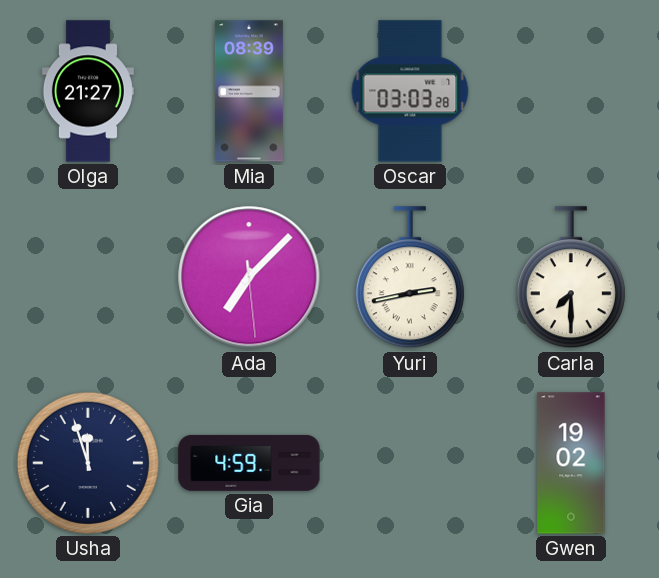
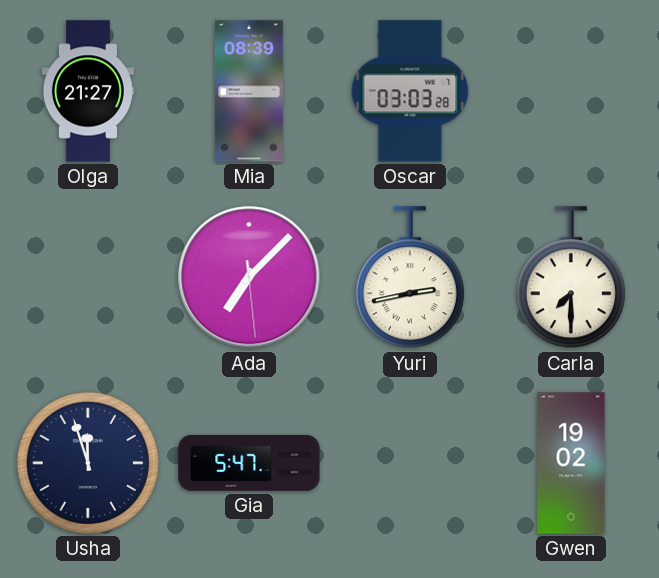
Gia: 4:59 -> 5:47 (249, 463)
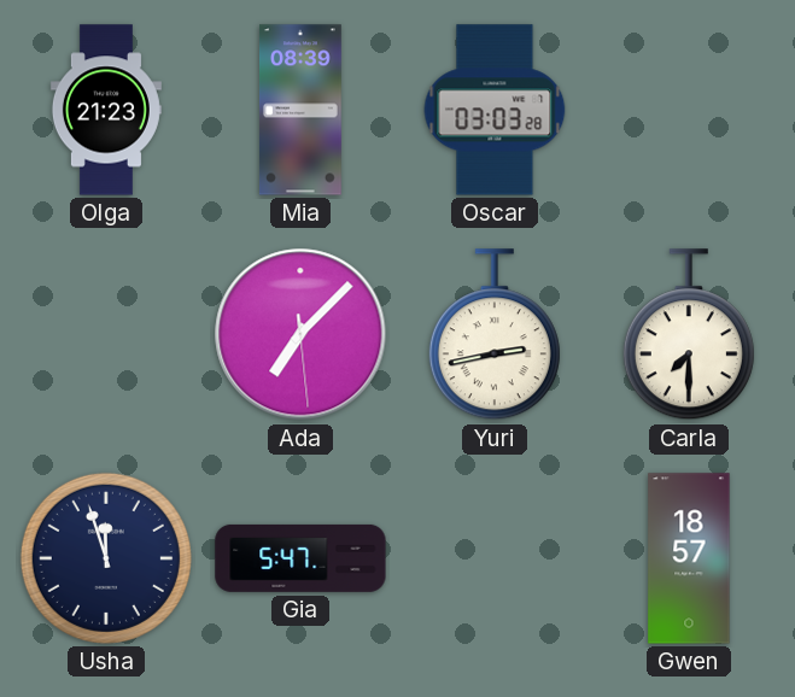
Olga: 21:27 -> 21:23 (106, 110)
Gwen: 19:02 -> 18:57 (689, 558)
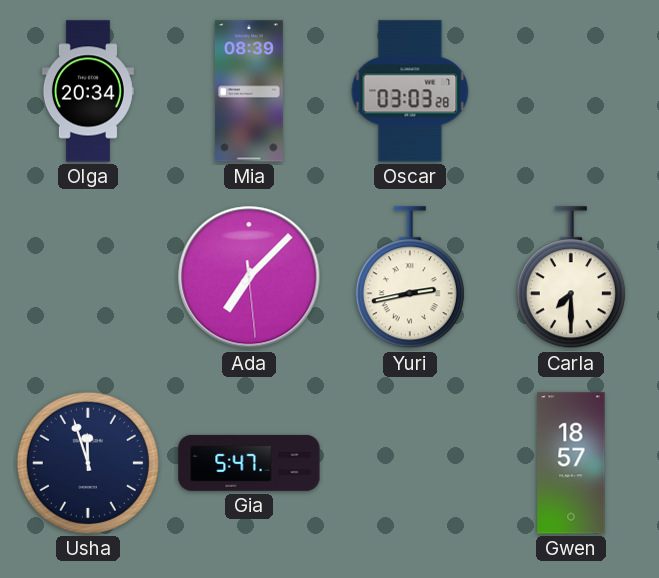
Olga: 21:23 -> 20:34 (88, 91)
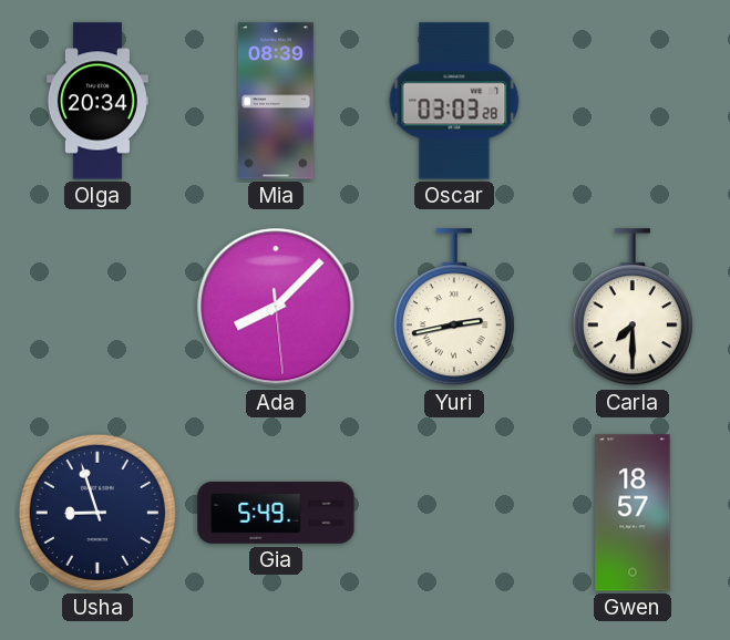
Ada: 7:07 -> 8:07 (276, 307)
Usha: 11:57 -> 8:57 (97, 513)
Gia: 5:47 -> 5:49 (276, 513)
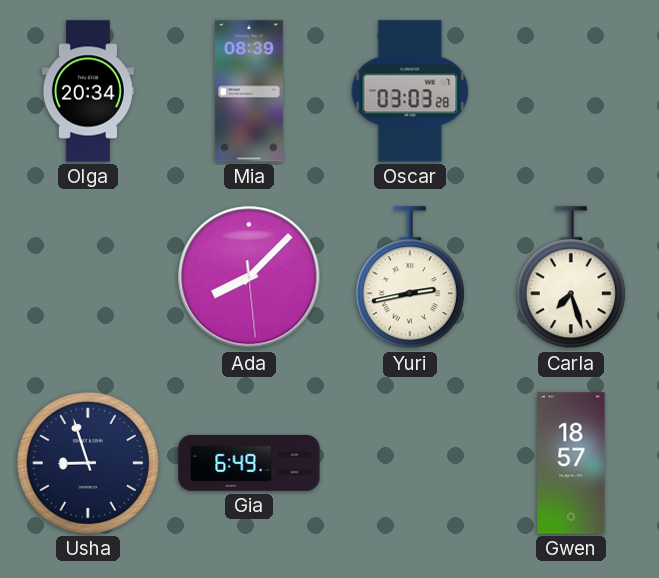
Carla: 7:30 -> 7:27 (571, 278)
Gia: 5:49 -> 6:49 (249, 463)
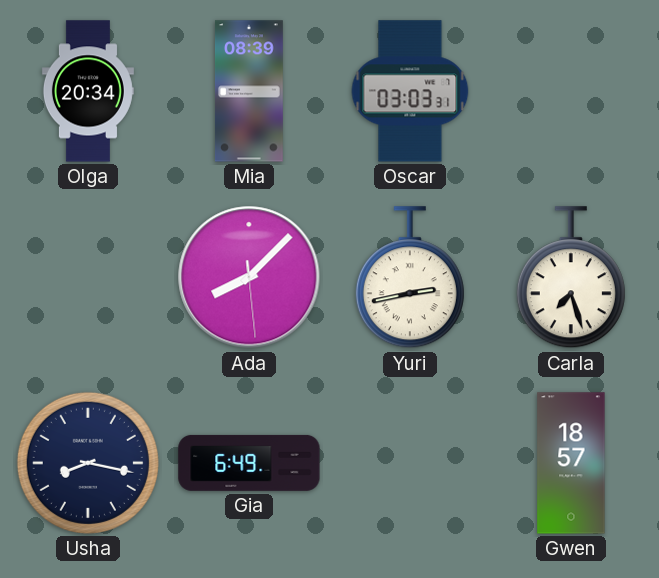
Oscar: 03:03:28 -> 03:03:31 (410, 91)
Usha: 8:57 -> 8:17 (88, 463)
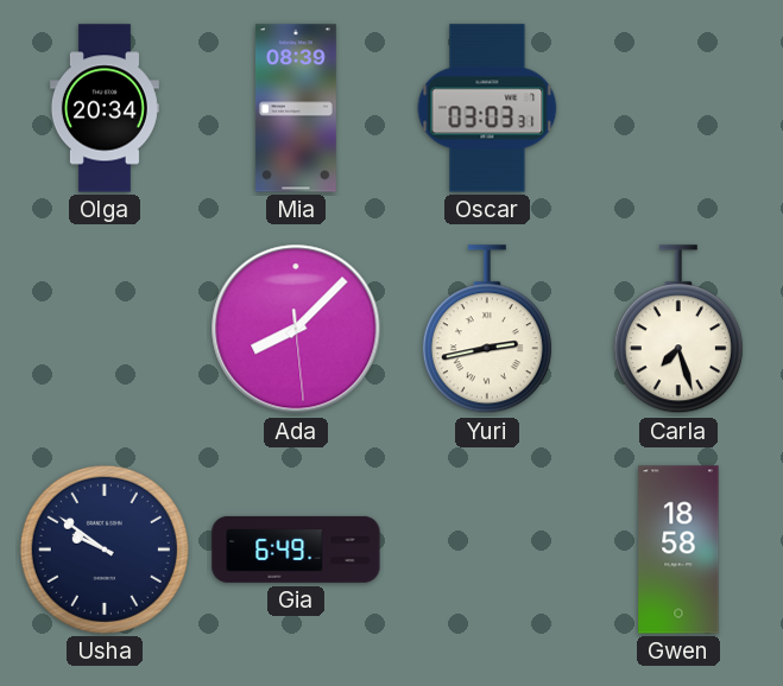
Usha: 8:17 -> 9:51 (105, 550)
Gwen: 18:57 -> 18:58 (678, 550)
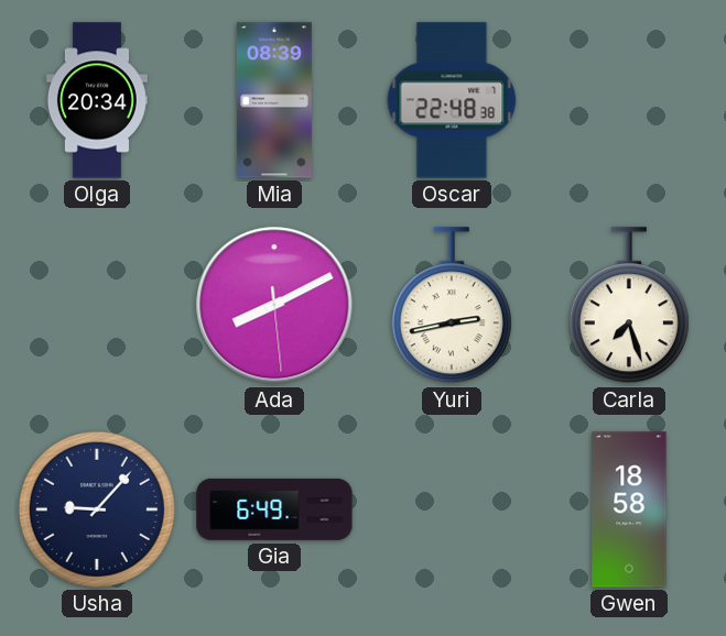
Oscar: 03:03 -> 22:48 (452, 100)
Ada: 8:07 -> 8:10 (274, 305)
Usha: 9:51 -> 9:07 (97, 509)
